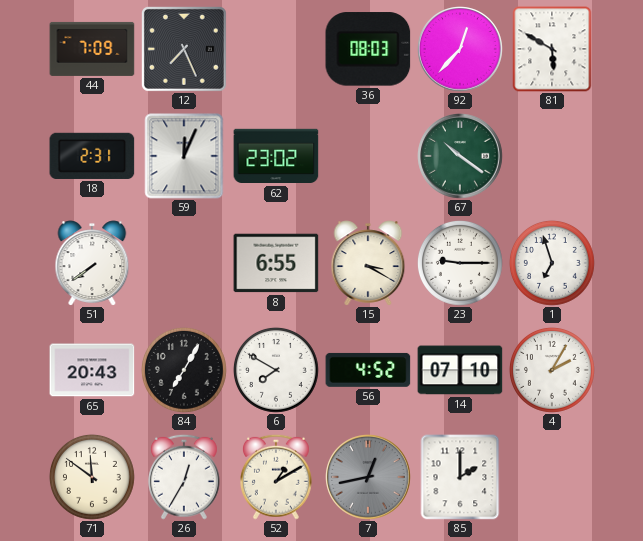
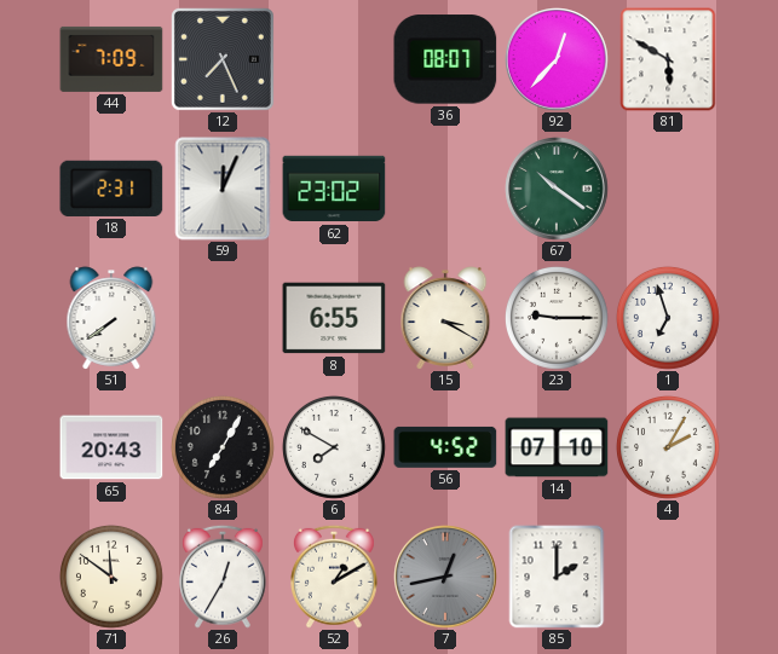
36: 08:03 -> 08:07 (445, 59)
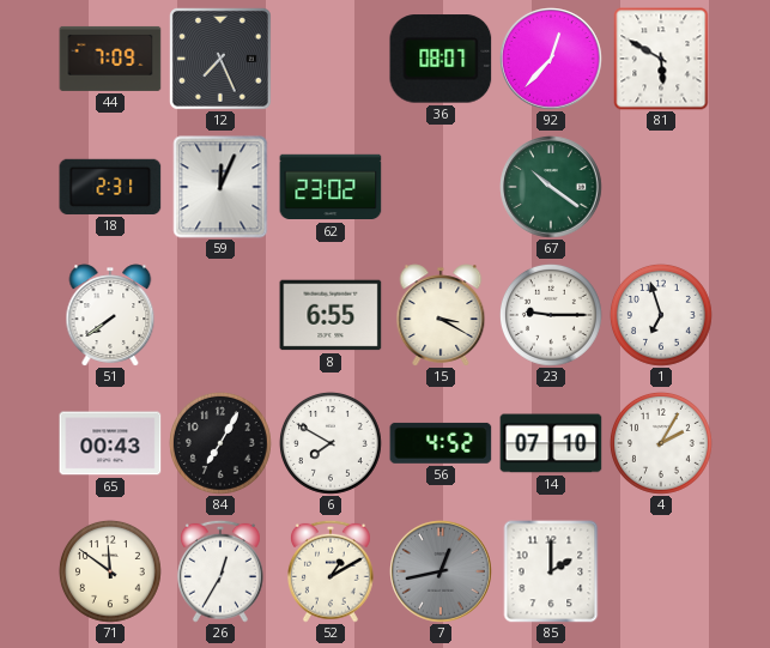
65: 20:43 -> 00:43 (110, 443)
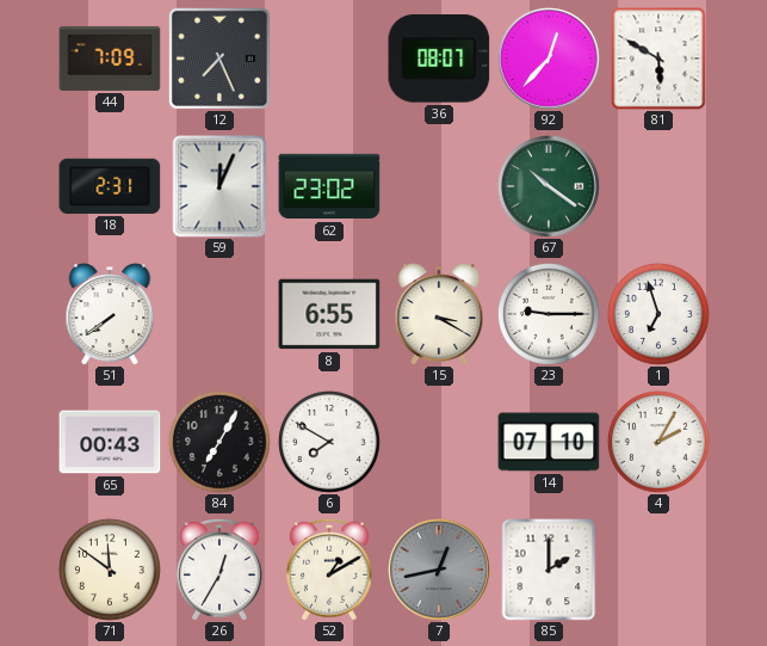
56: 4:52 -> none (441, 443)
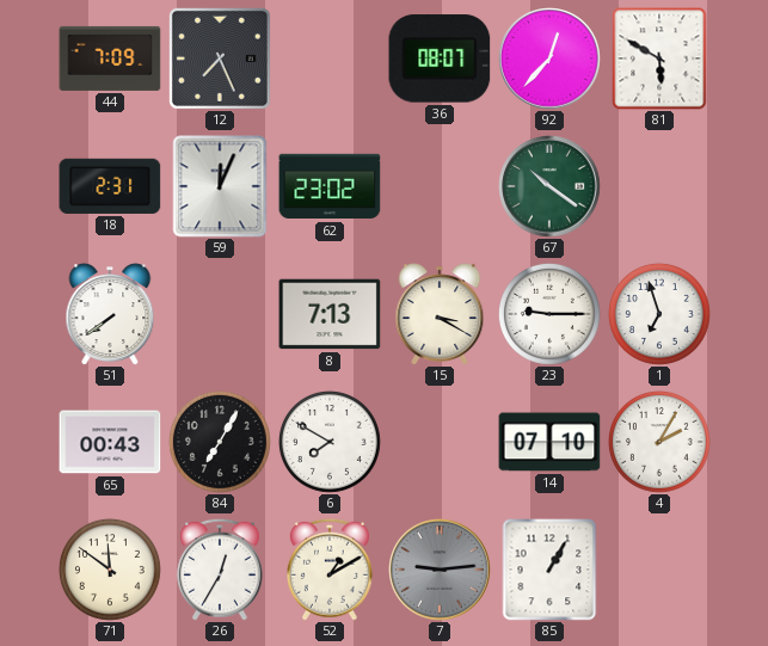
8: 6:55 -> 7:13 (330, 314)
7: 12:43 -> 9:14 (440, 570)
85: 2:00 -> 1:05 (549, 570)
